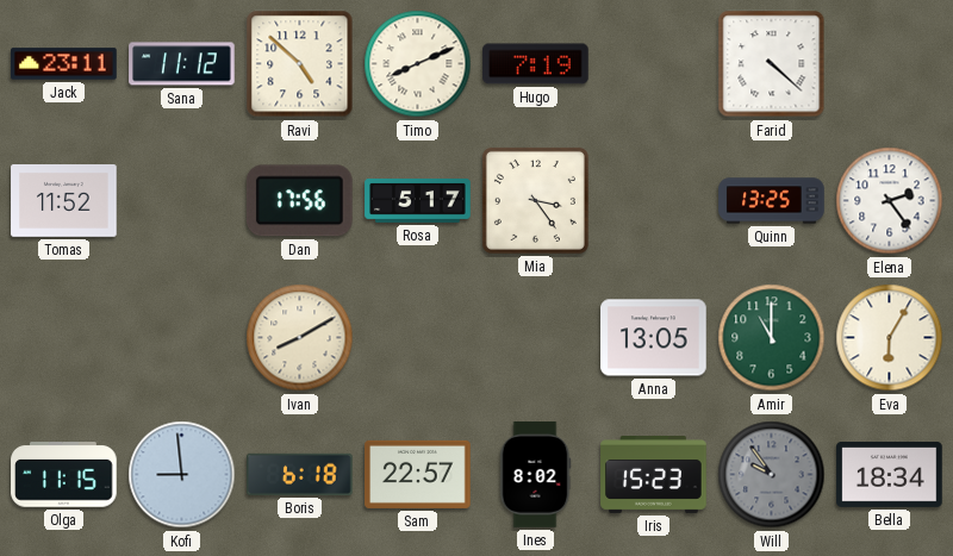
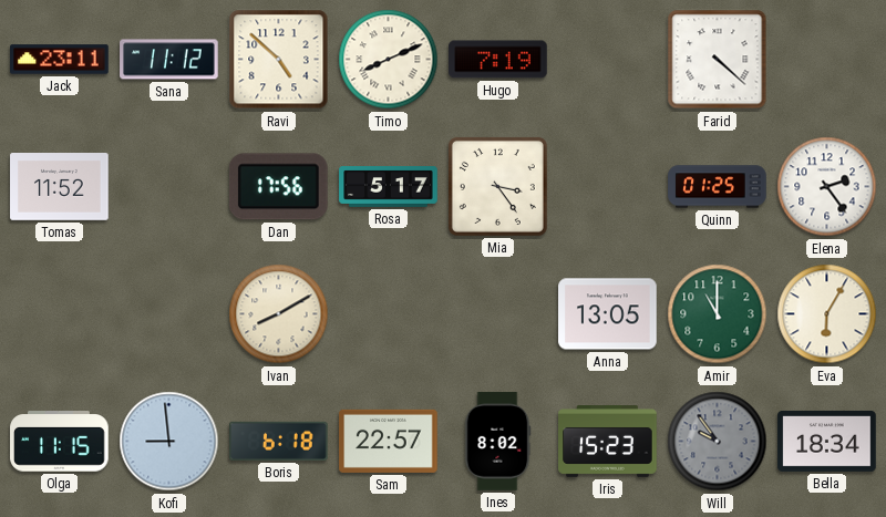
Quinn: 13:25 -> 01:25 (718, 187)
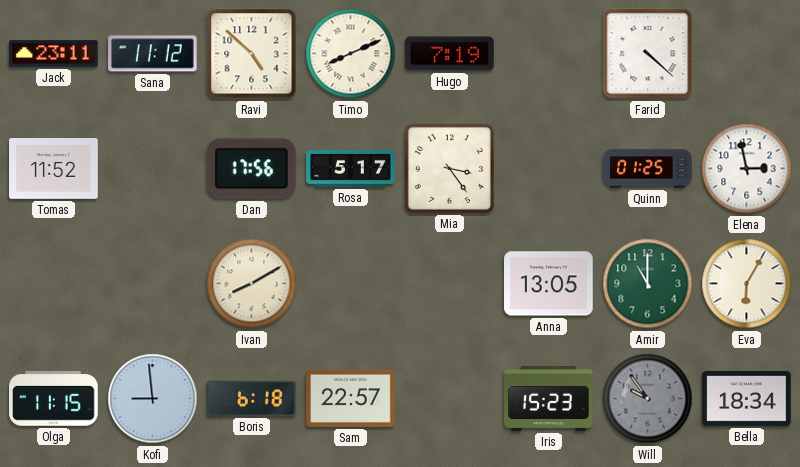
Elena: 2:24 -> 2:58 (747, 169)
Ines: 8:02 -> none (497, 442)
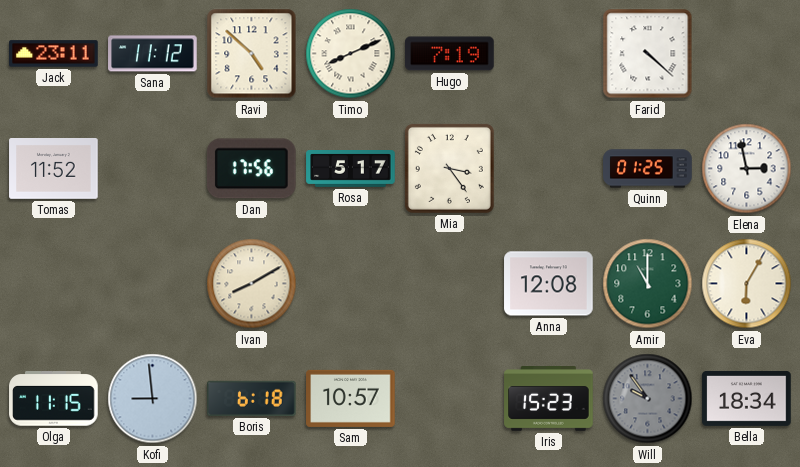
Anna: 13:05 -> 12:08 (549, 284)
Sam: 22:57 -> 10:57 (351, 398)
